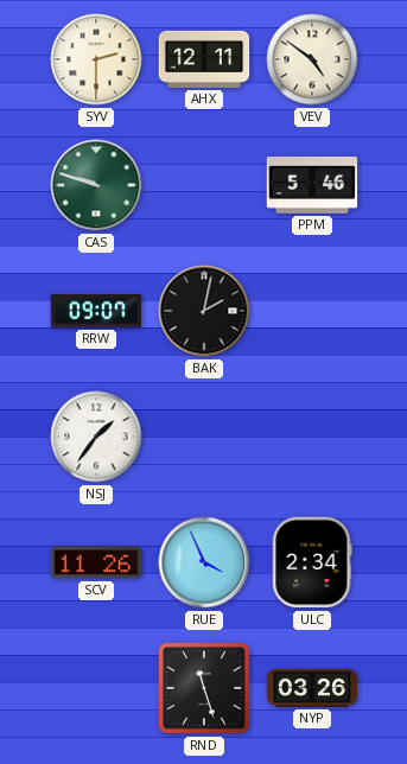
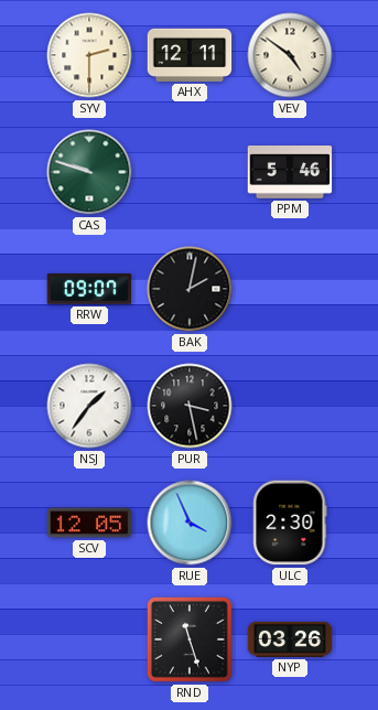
PUR: none -> 3:28 (190, 406)
SCV: 11:26 -> 12:05 (89, 523)
ULC: 2:34 -> 2:30 (290, 523)
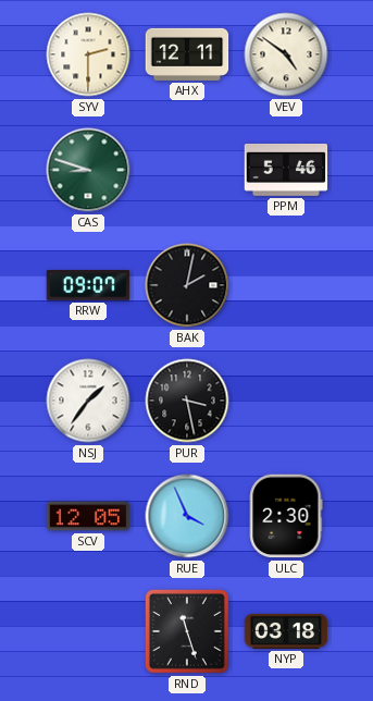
CAS: 9:48 -> 8:48 (88, 170)
NYP: 03:26 -> 03:18 (286, 631)
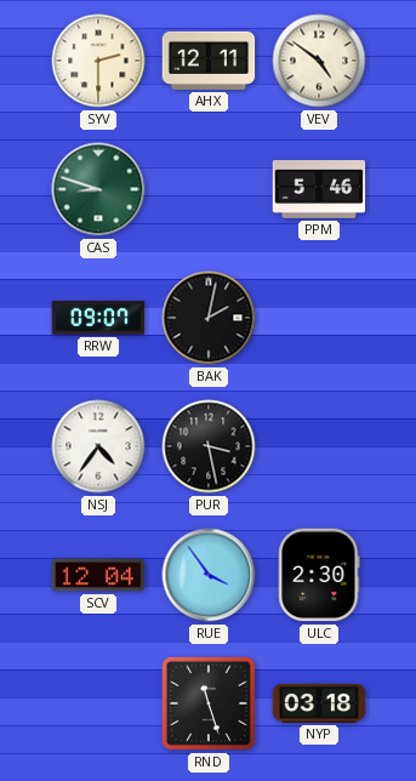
NSJ: 1:36 -> 4:36 (98, 446)
SCV: 12:05 -> 12:04 (98, 575)
RUE: 3:56 -> 3:54 (209, 575)
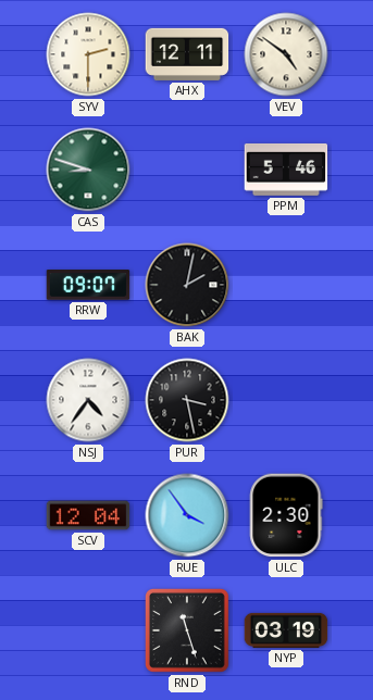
NYP: 03:18 -> 03:19 (286, 630)
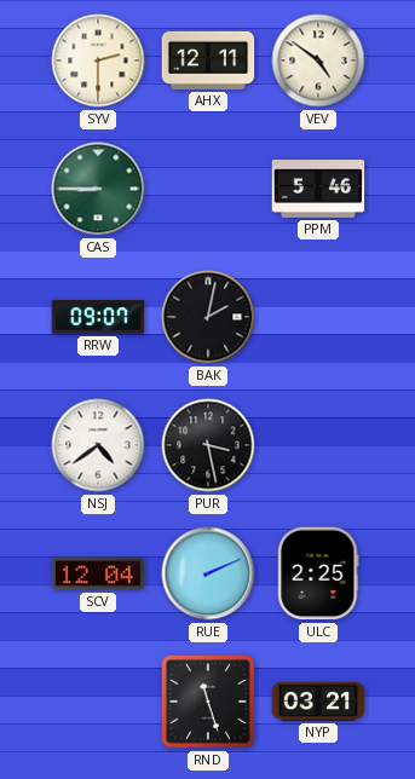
CAS: 8:48 -> 8:45 (98, 189)
NSJ: 4:36 -> 4:39 (98, 445)
RUE: 3:54 -> 2:11 (208, 573)
ULC: 2:30 -> 2:25 (318, 573)
NYP: 03:19 -> 03:21 (318, 702)
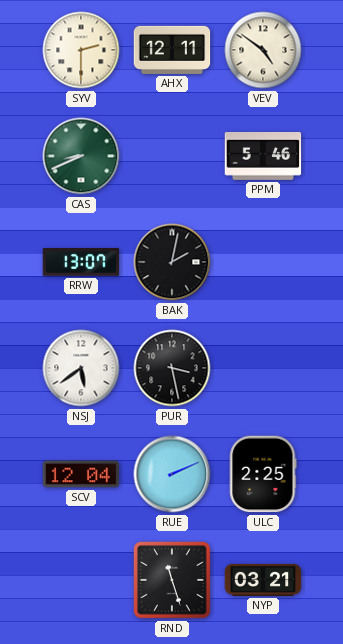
CAS: 8:45 -> 8:41 (81, 156)
RRW: 09:07 -> 13:07 (81, 262)
NSJ: 4:39 -> 5:39 (81, 368)
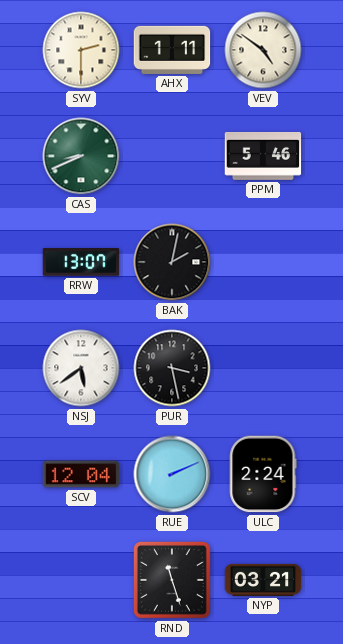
AHX: 12:11 -> 1:11 (172, 50)
ULC: 2:25 -> 2:24 (263, 474)
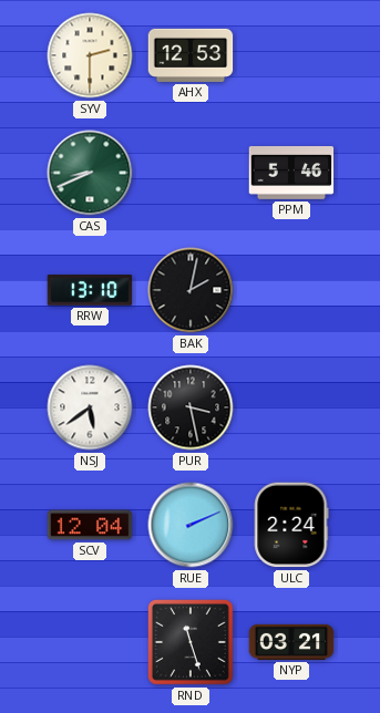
AHX: 1:11 -> 12:53 (191, 55)
VEV: 4:51 -> none (263, 50)
RRW: 13:07 -> 13:10 (90, 290)
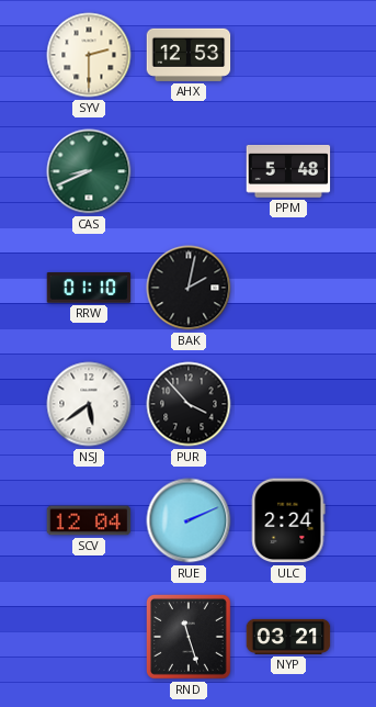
PPM: 5:46 -> 5:48 (288, 171)
RRW: 13:10 -> 01:10 (89, 288)
PUR: 3:28 -> 3:53 (189, 404)
